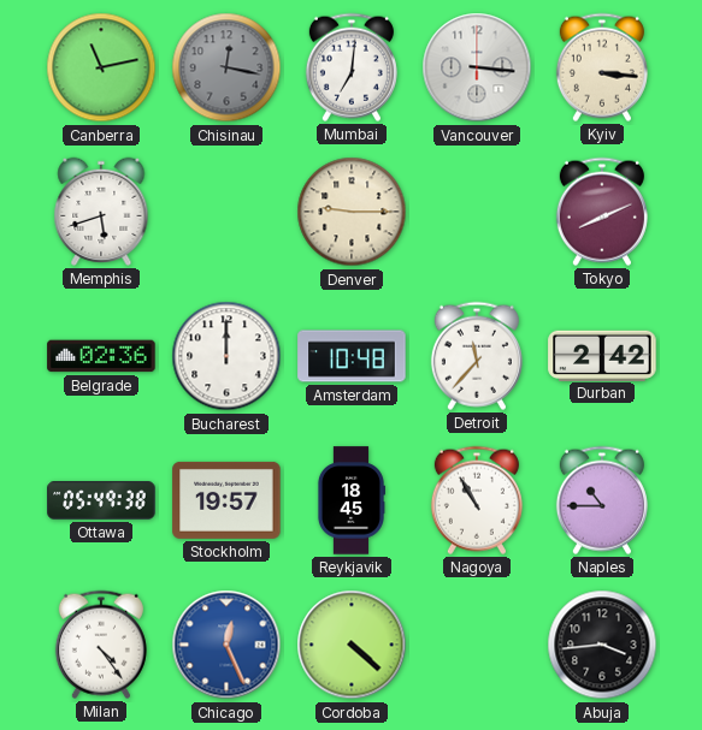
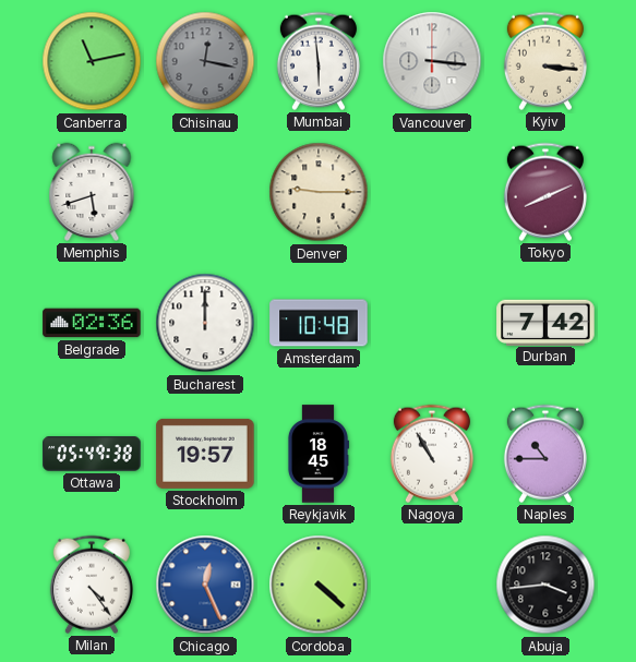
Mumbai: 7:01 -> 5:59 (319, 61)
Detroit: 11:37 -> none (477, 356)
Durban: 2:42 -> 7:42 (545, 322)
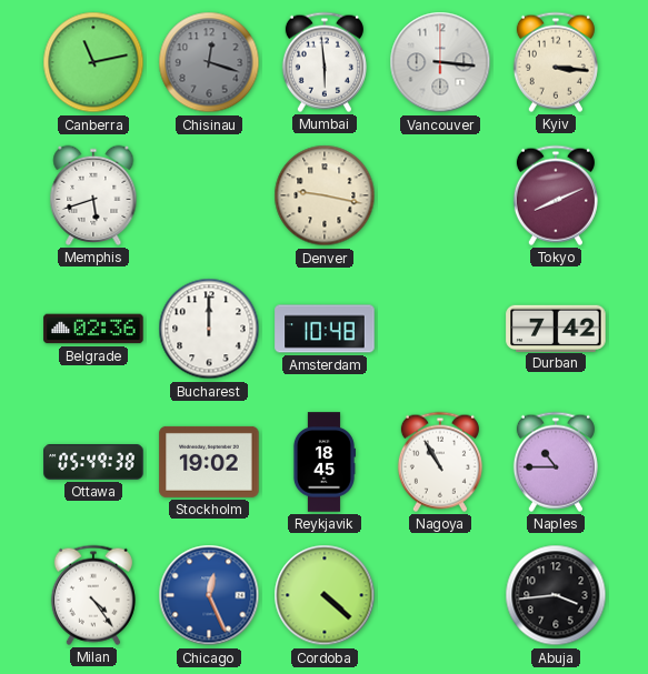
Chisinau: 12:17 -> 12:18 (209, 62)
Denver: 9:15 -> 9:17 (325, 195)
Stockholm: 19:57 -> 19:02 (209, 462)
